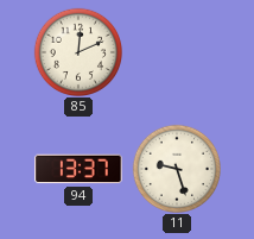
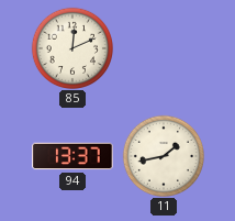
11: 9:27 -> 1:43 (163, 155)
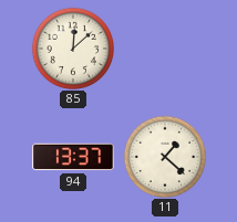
85: 12:11 -> 12:08 (72, 47)
11: 1:43 -> 1:22 (164, 156)
